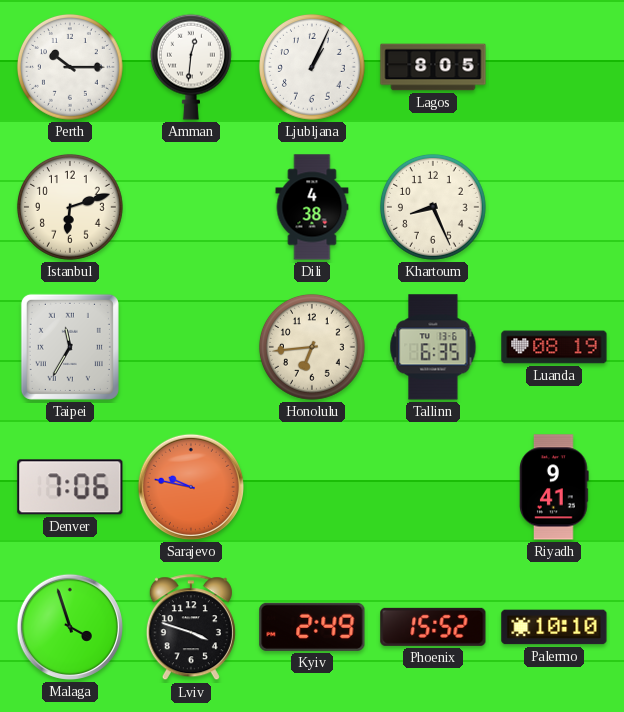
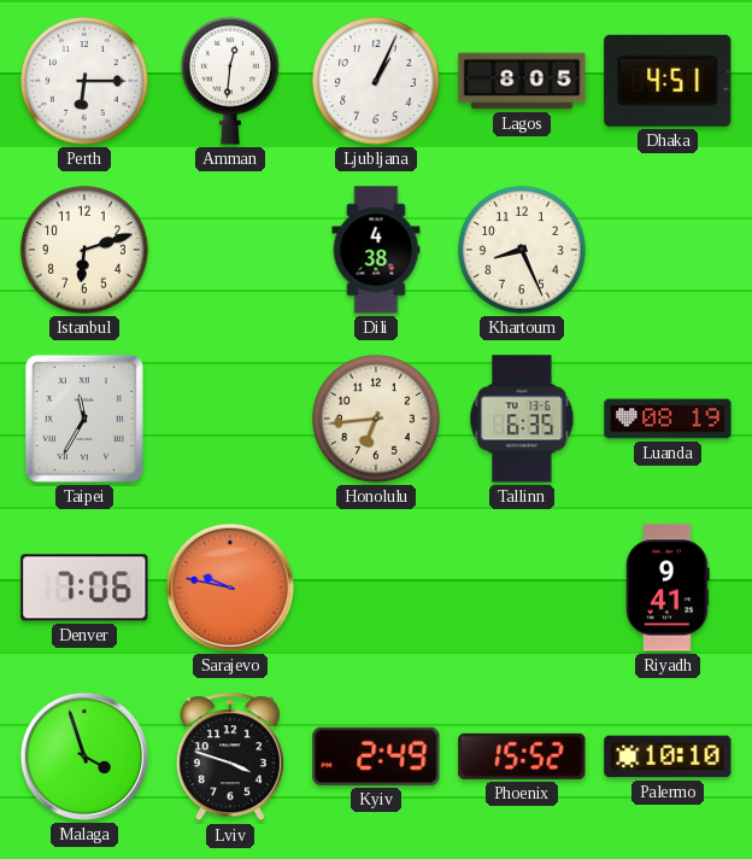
Perth: 10:15 -> 6:15 (84, 81)
Dhaka: none -> 4:51 (668, 81)
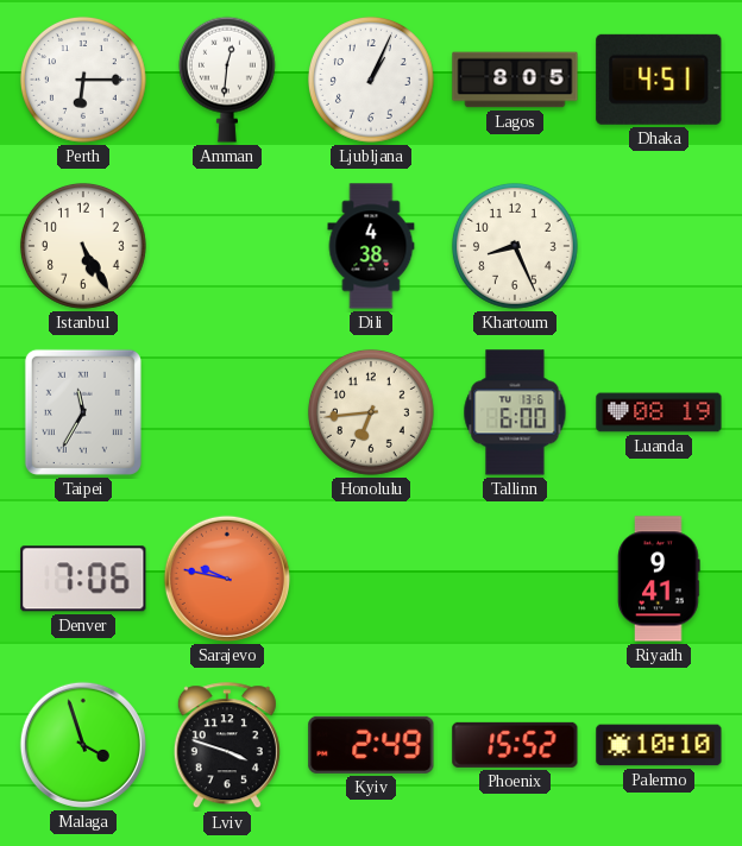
Istanbul: 6:12 -> 5:25 (83, 246)
Tallinn: 6:35 -> 6:00 (515, 412)
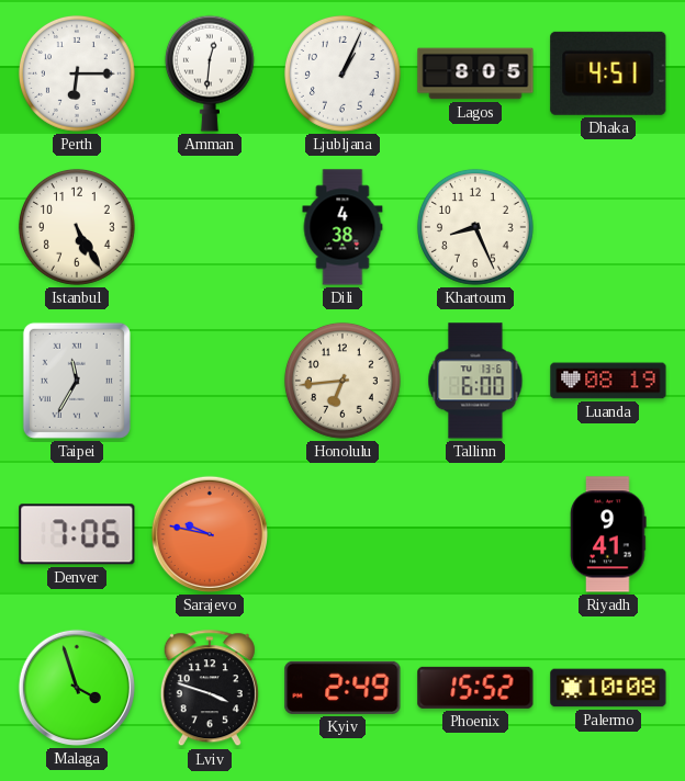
Palermo: 10:10 -> 10:08 (608, 688)
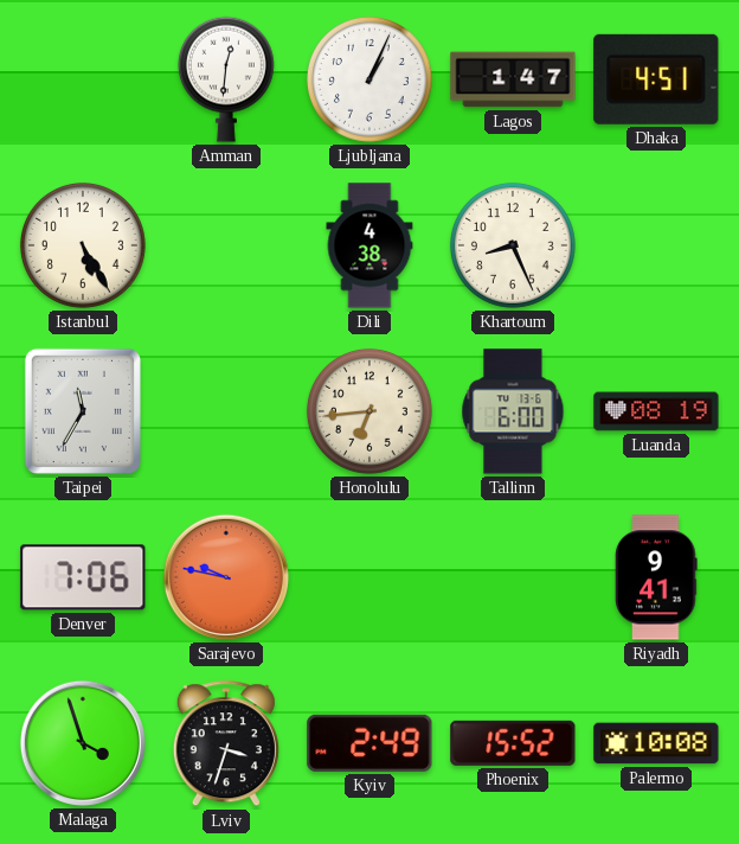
Perth: 6:15 -> none (77, 73)
Lagos: 8:05 -> 1:47 (513, 79)
Lviv: 3:48 -> 3:33 (226, 744)
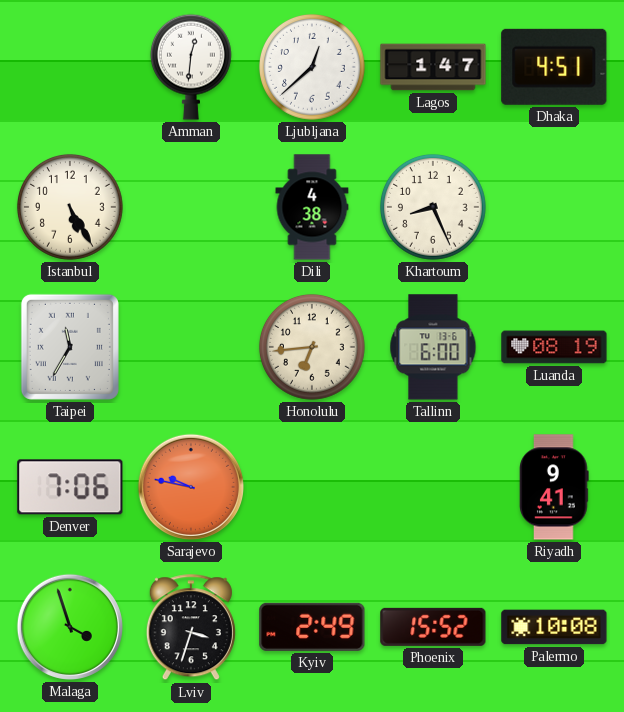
Ljubljana: 1:04 -> 12:38 (312, 67)
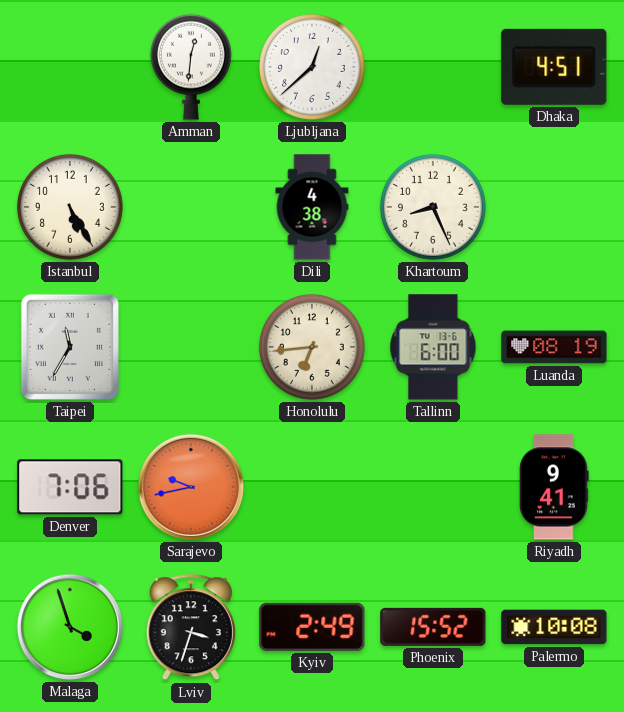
Lagos: 1:47 -> none (433, 67)
Sarajevo: 9:47 -> 9:43 (191, 487)
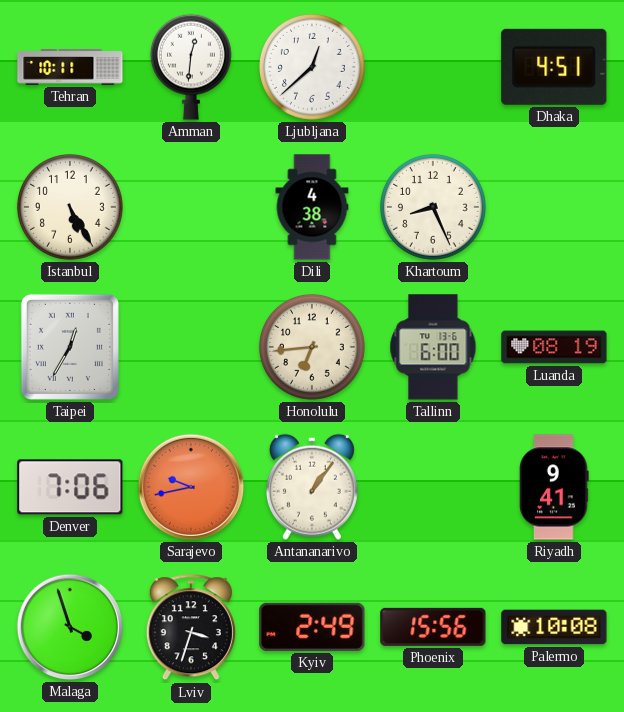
Tehran: none -> 10:11 (70, 67)
Taipei: 11:35 -> 12:35 (70, 347)
Antananarivo: none -> 1:06 (312, 487)
Phoenix: 15:52 -> 15:56 (433, 627)
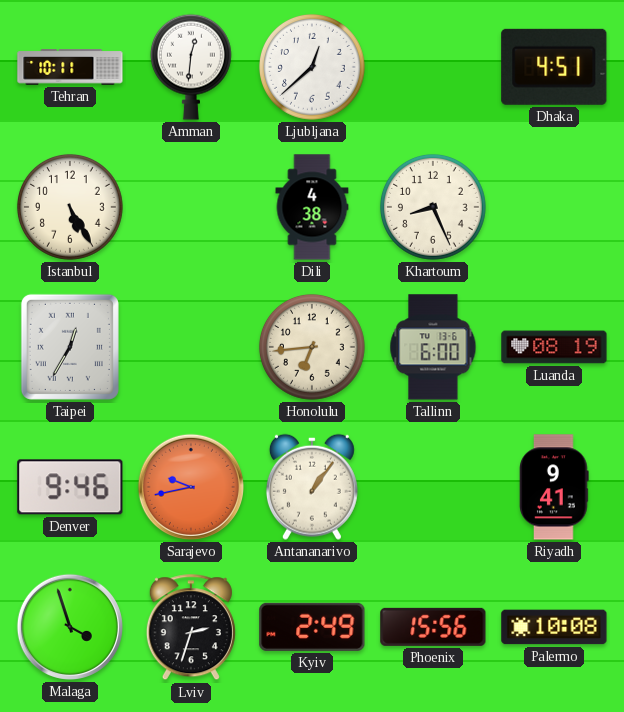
Denver: 7:06 -> 9:46 (70, 487)
Lviv: 3:33 -> 2:33 (191, 628)
